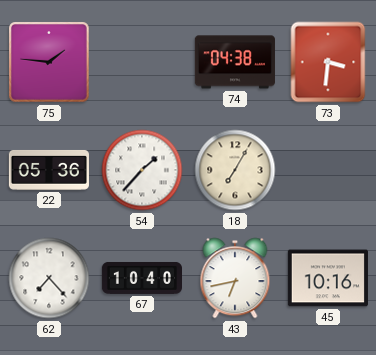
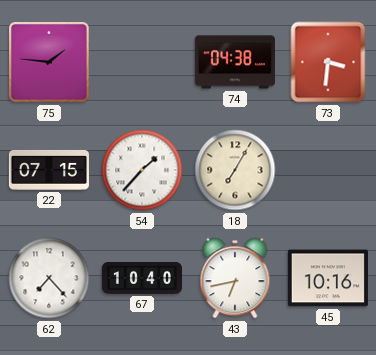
22: 05:36 -> 07:15 (49, 170)
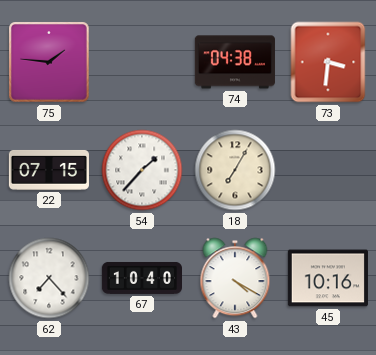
43: 6:43 -> 4:20 (235, 278)
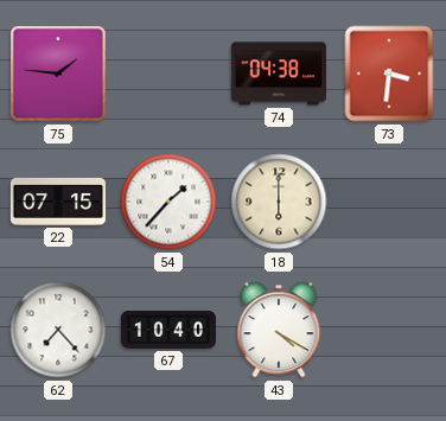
18: 7:05 -> 6:00 (279, 202)
45: 10:16 -> none (328, 278)
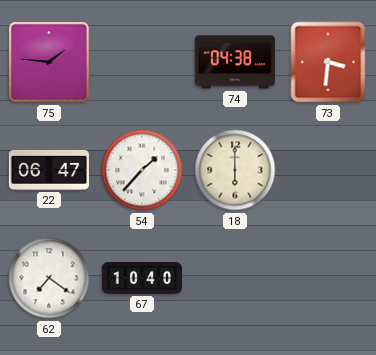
22: 07:15 -> 06:47 (49, 170)
62: 7:23 -> 7:21 (49, 278)
43: 4:20 -> none (279, 330)
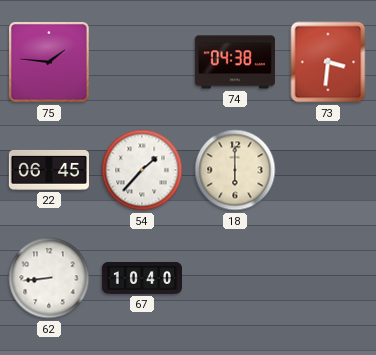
22: 06:47 -> 06:45 (49, 170)
62: 7:21 -> 8:44 (49, 278)
